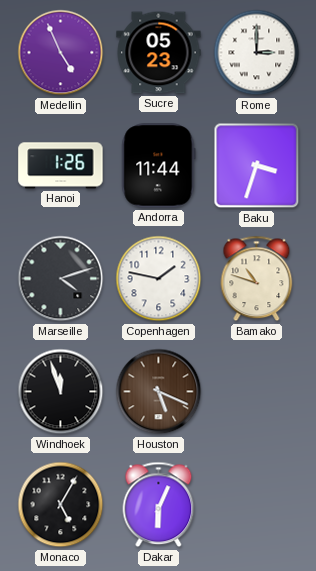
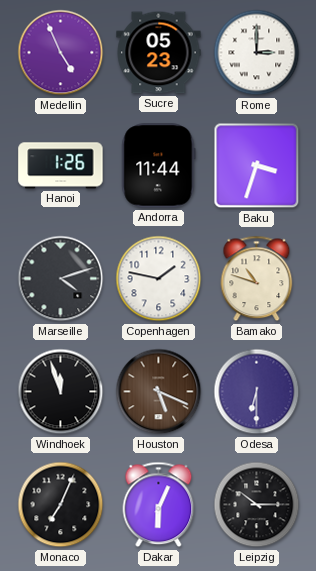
Odesa: none -> 6:30 (257, 392)
Monaco: 5:05 -> 7:04 (61, 505)
Leipzig: none -> 10:15 (257, 505)
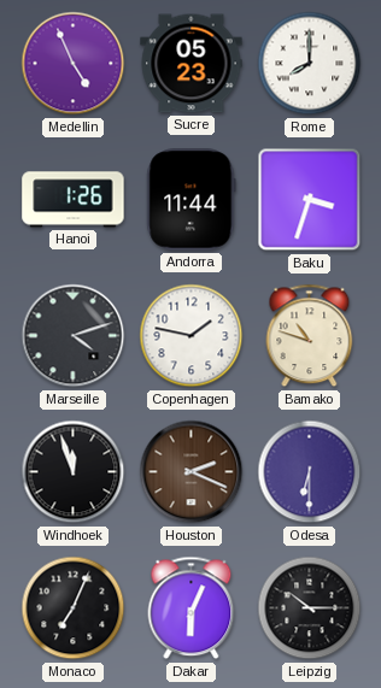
Rome: 3:00 -> 8:00 (310, 64)
Houston: 5:19 -> 2:19 (192, 472)
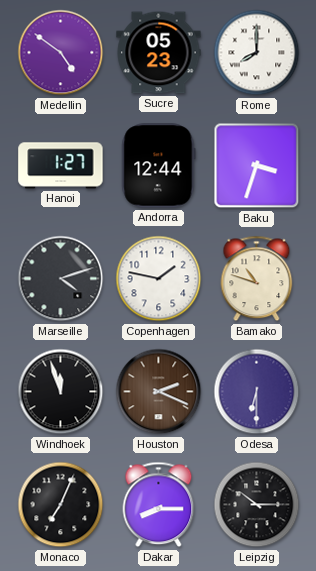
Medellin: 4:56 -> 4:51 (61, 53)
Hanoi: 1:26 -> 1:27 (61, 166)
Andorra: 11:44 -> 12:44 (159, 166)
Dakar: 6:04 -> 8:15 (159, 505)
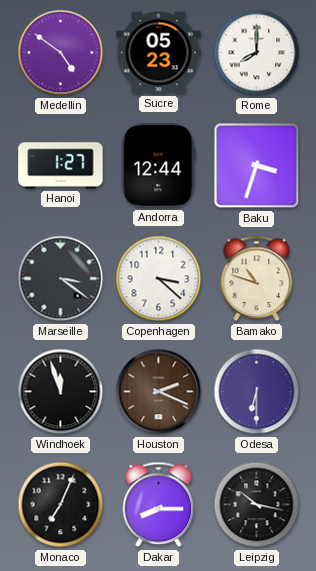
Marseille: 4:12 -> 3:21 (61, 279)
Copenhagen: 1:47 -> 3:22 (159, 279)
Leipzig: 10:15 -> 10:17 (257, 505)
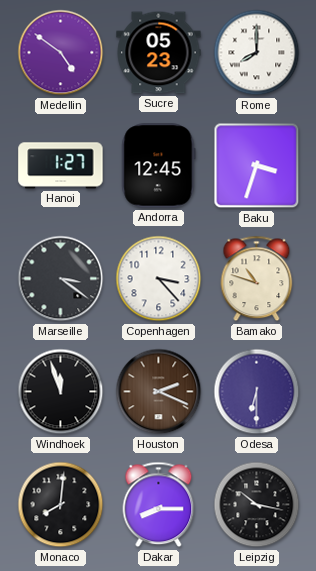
Andorra: 12:44 -> 12:45 (159, 166)
Copenhagen: 3:22 -> 3:23 (159, 279)
Monaco: 7:04 -> 8:01 (61, 505)
